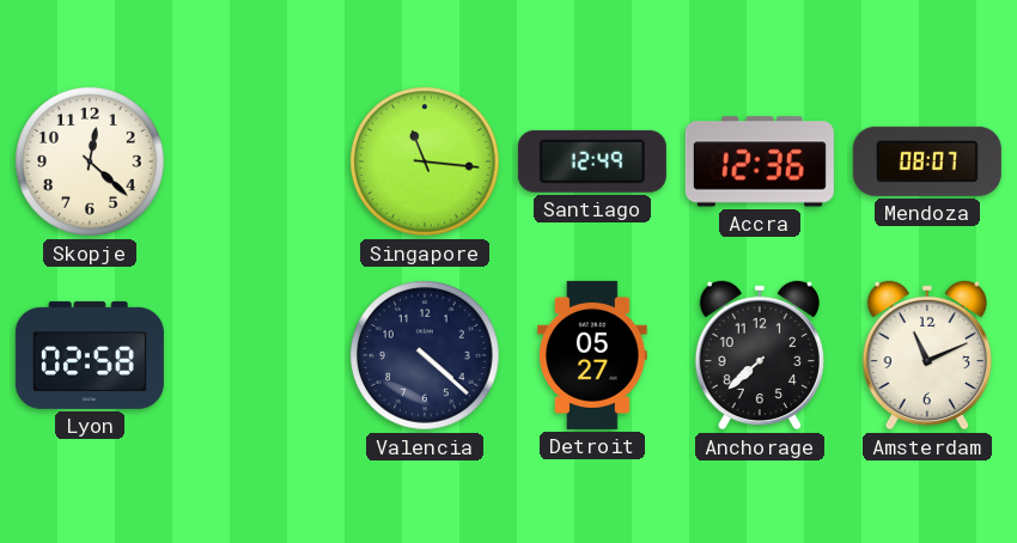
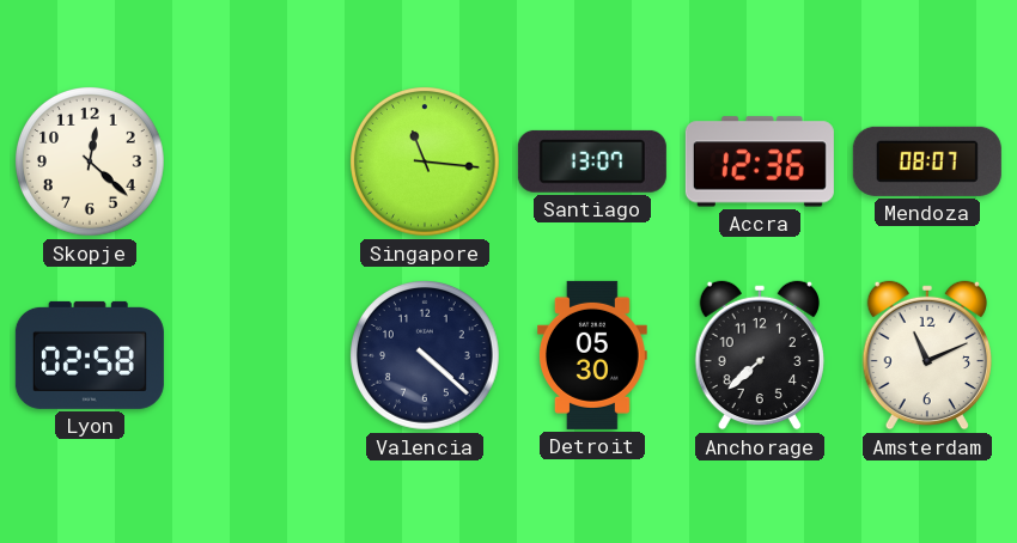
Santiago: 12:49 -> 13:07 (592, 161)
Detroit: 05:27 -> 05:30 (593, 355)
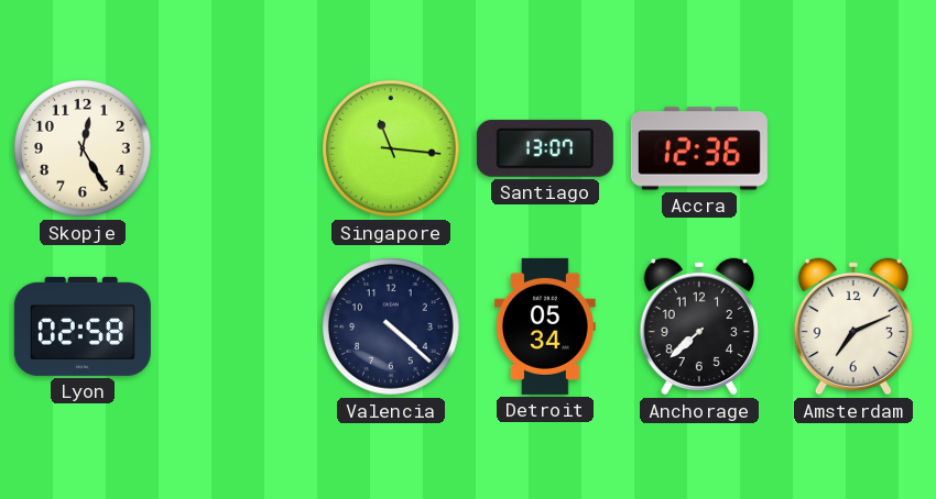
Skopje: 12:22 -> 12:25 (84, 149)
Mendoza: 08:07 -> none (927, 161)
Detroit: 05:30 -> 05:34 (546, 326)
Amsterdam: 11:11 -> 7:11 (853, 326)
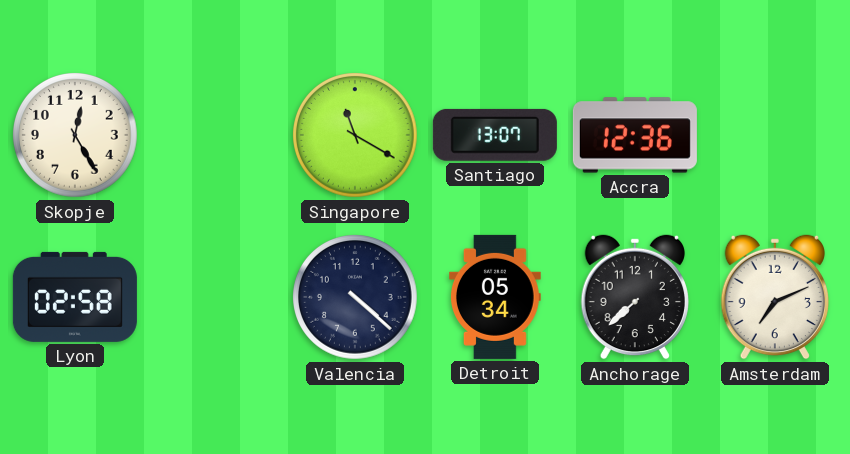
Singapore: 11:16 -> 11:20 (356, 136)
